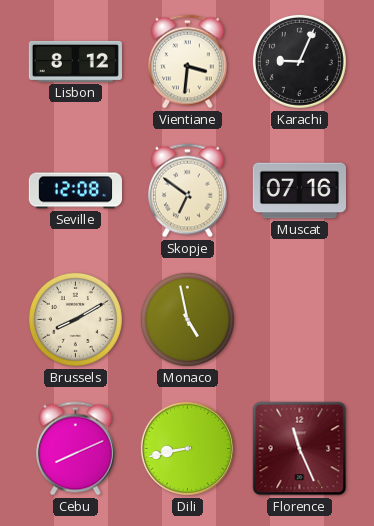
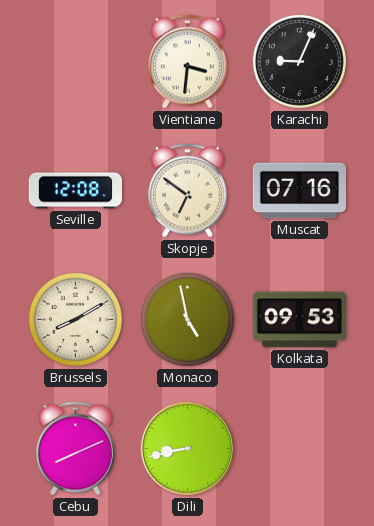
Lisbon: 8:12 -> none (75, 61)
Kolkata: none -> 09:53 (299, 320)
Florence: 11:26 -> none (300, 449)
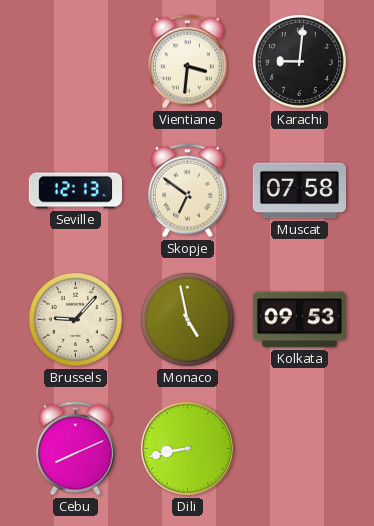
Karachi: 9:04 -> 9:01 (299, 61)
Seville: 12:08 -> 12:13 (75, 191)
Muscat: 07:16 -> 07:58 (299, 191)
Brussels: 8:10 -> 9:07 (75, 319)
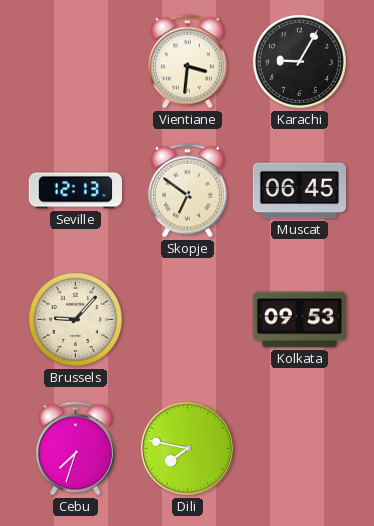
Karachi: 9:01 -> 9:05 (299, 61)
Muscat: 07:58 -> 06:45 (299, 191)
Monaco: 4:58 -> none (187, 319)
Cebu: 8:11 -> 7:33 (76, 449)
Dili: 8:43 -> 7:47 (187, 448)
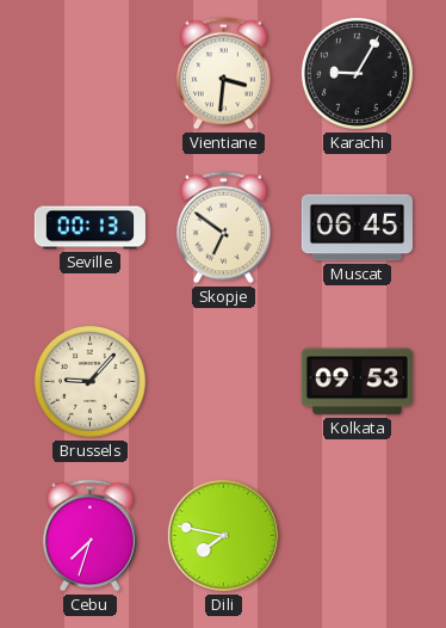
Seville: 12:13 -> 00:13 (89, 228)
